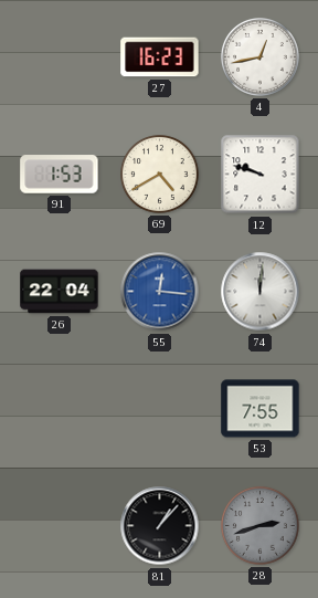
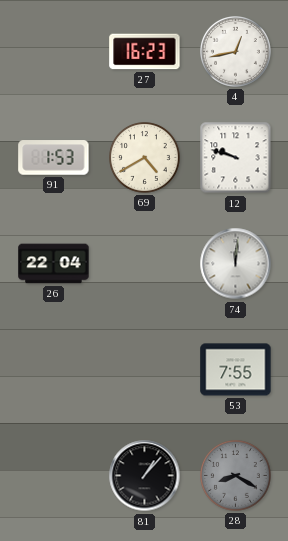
55: 12:16 -> none (160, 292)
28: 2:42 -> 8:20 (236, 476)
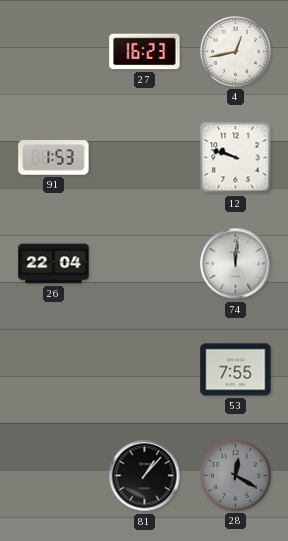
69: 4:40 -> none (145, 158)
28: 8:20 -> 12:20 (236, 476)
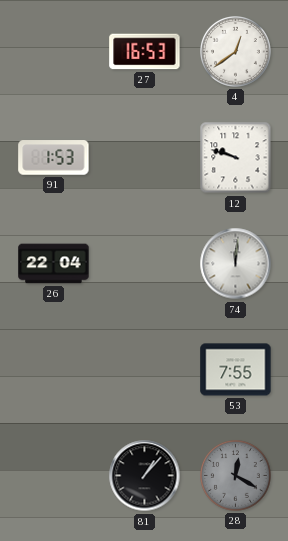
27: 16:23 -> 16:53 (145, 52)
4: 12:43 -> 12:39 (236, 52)
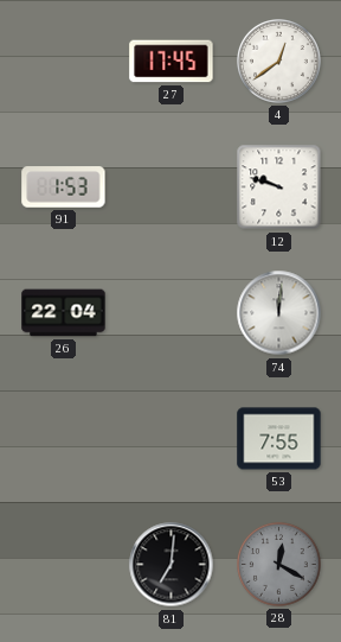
27: 16:53 -> 17:45 (172, 62)
81: 1:07 -> 7:01 (172, 565)
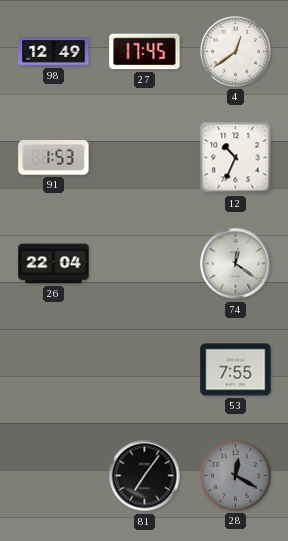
98: none -> 12:49 (54, 52)
12: 9:48 -> 10:34 (236, 158)
74: 12:01 -> 12:21 (236, 264)
81: 7:01 -> 7:06 (145, 476)
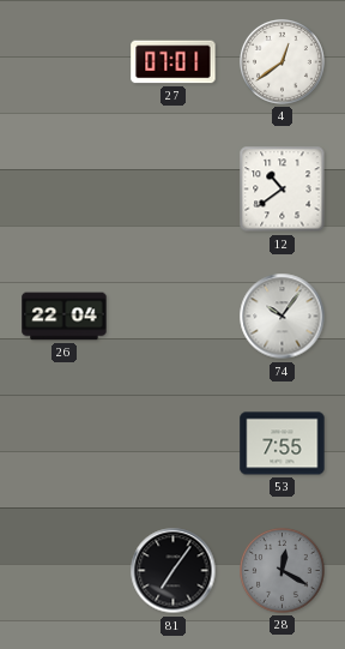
98: 12:49 -> none (54, 52)
27: 17:45 -> 07:01 (174, 62)
91: 1:53 -> none (54, 158)
12: 10:34 -> 10:39 (283, 190)
74: 12:21 -> 10:06 (283, 317)
